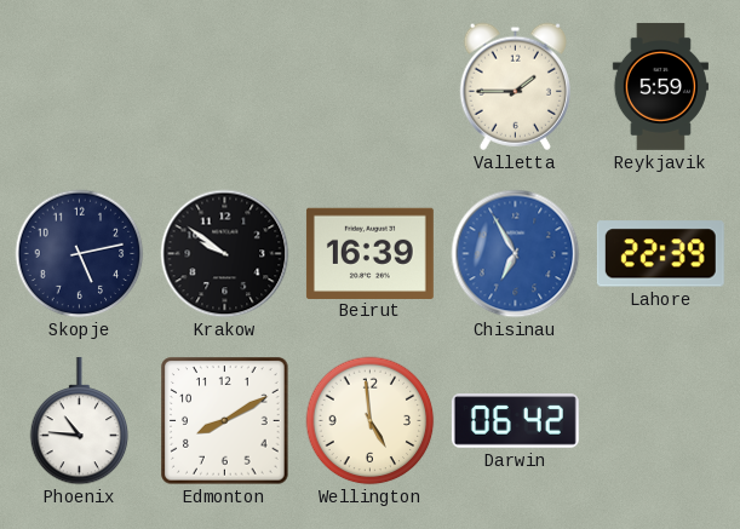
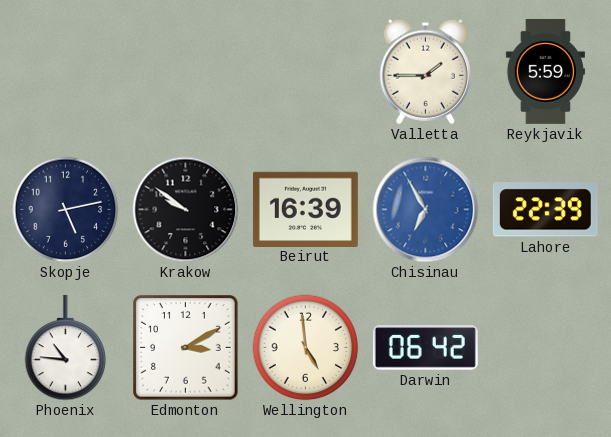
Edmonton: 8:10 -> 3:10 (186, 348)
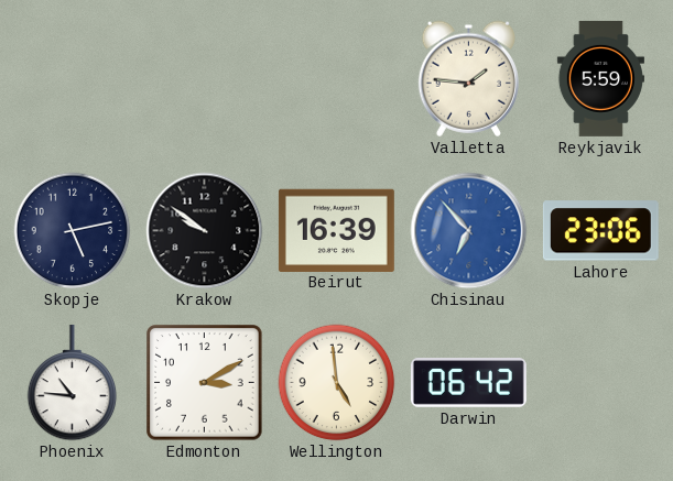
Valletta: 1:45 -> 1:46 (468, 78)
Chisinau: 6:55 -> 6:53 (469, 231)
Lahore: 22:39 -> 23:06 (600, 231)
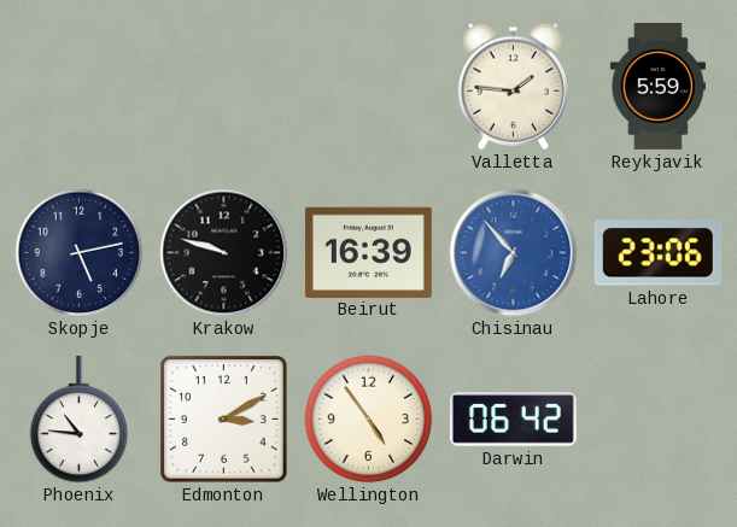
Krakow: 9:51 -> 9:48 (224, 253)
Wellington: 4:59 -> 4:54 (369, 420)
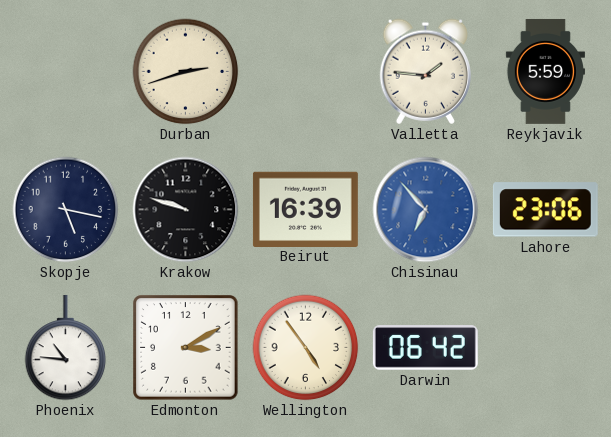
Durban: none -> 2:42 (186, 72)
Skopje: 5:13 -> 5:17 (66, 210)
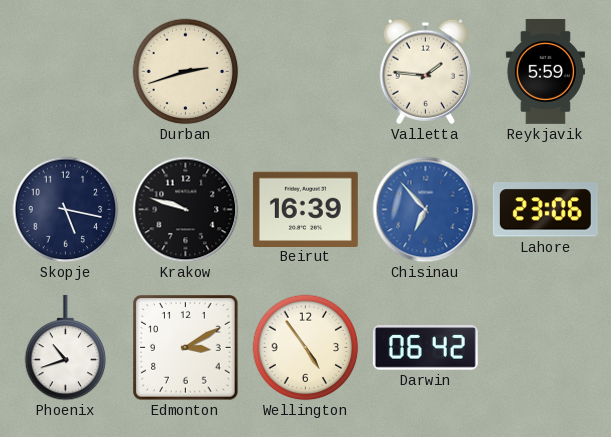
Phoenix: 10:46 -> 10:42 (66, 348)
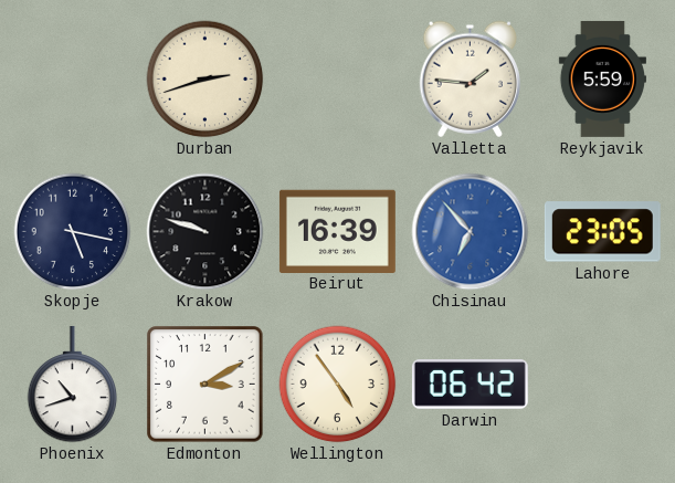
Lahore: 23:06 -> 23:05 (602, 232)
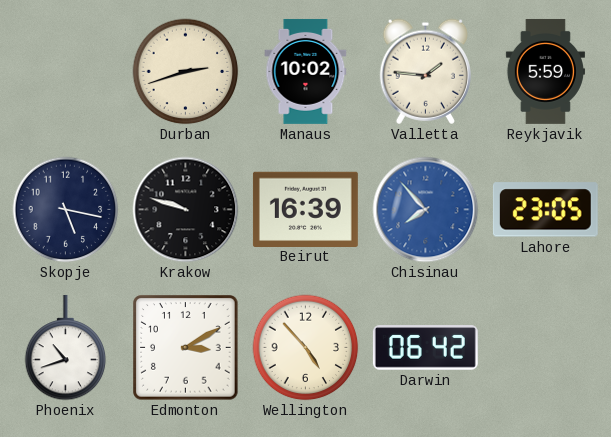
Manaus: none -> 10:02 (306, 71)
Chisinau: 6:53 -> 7:53 (426, 210)
Wellington: 4:54 -> 4:53 (306, 348)
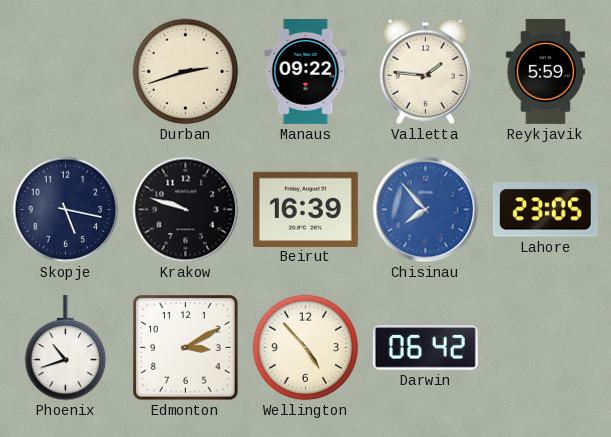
Manaus: 10:02 -> 09:22 (306, 71)
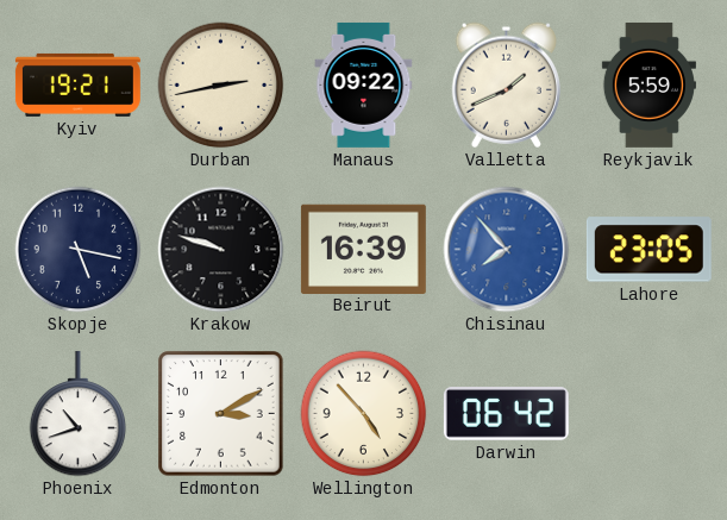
Kyiv: none -> 19:21 (77, 84)
Durban: 2:42 -> 2:43 (221, 86)
Valletta: 1:46 -> 1:41 (506, 84)
